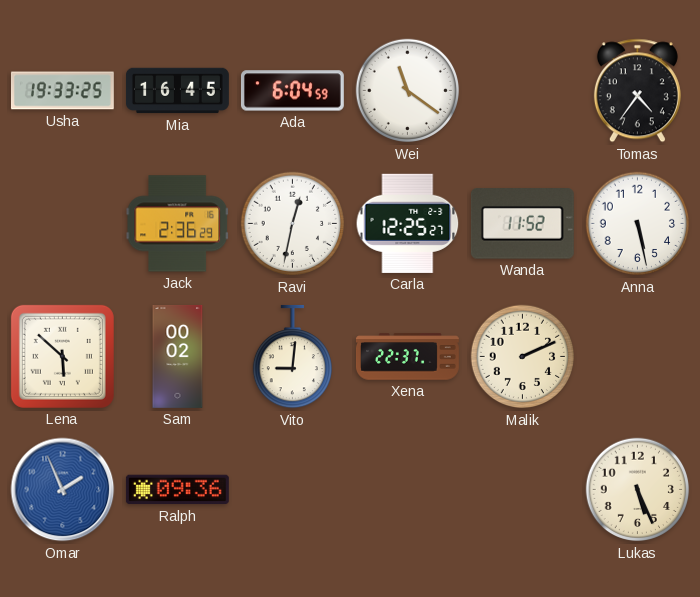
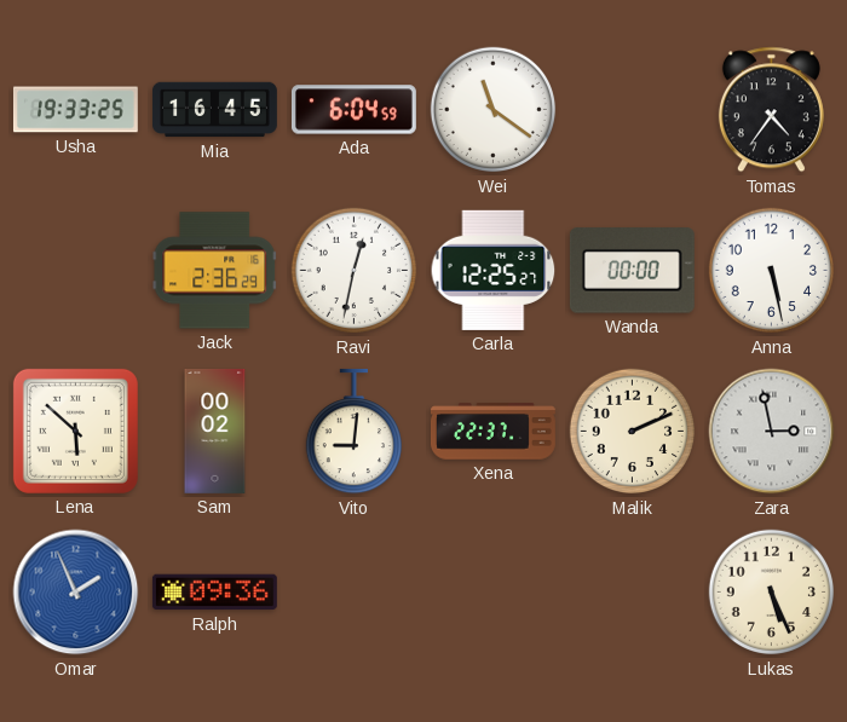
Wanda: 11:52 -> 00:00 (632, 271)
Zara: none -> 2:58 (772, 432)
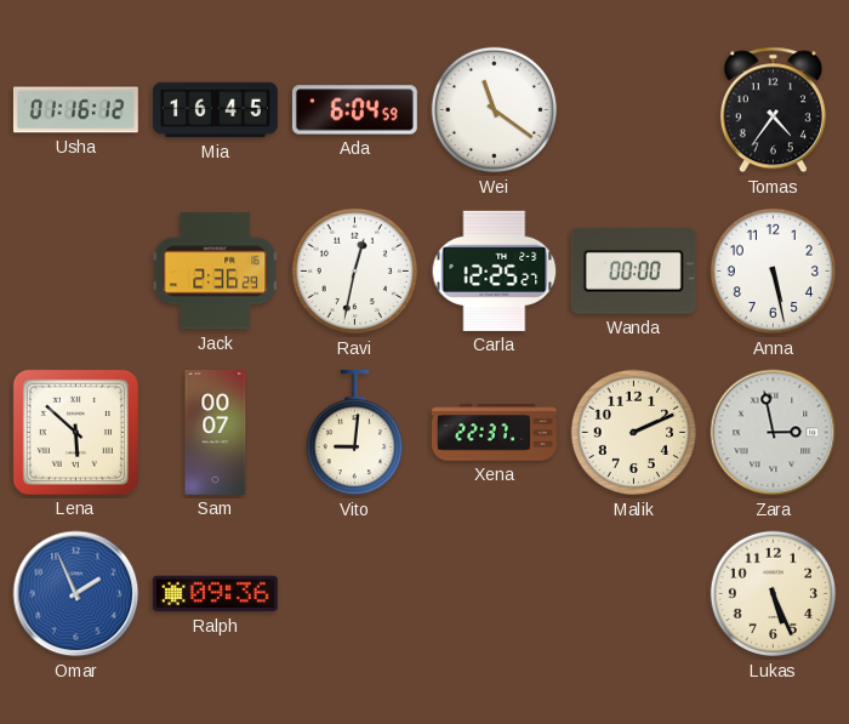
Usha: 19:33 -> 01:16 (75, 110)
Sam: 00:02 -> 00:07 (216, 433)
